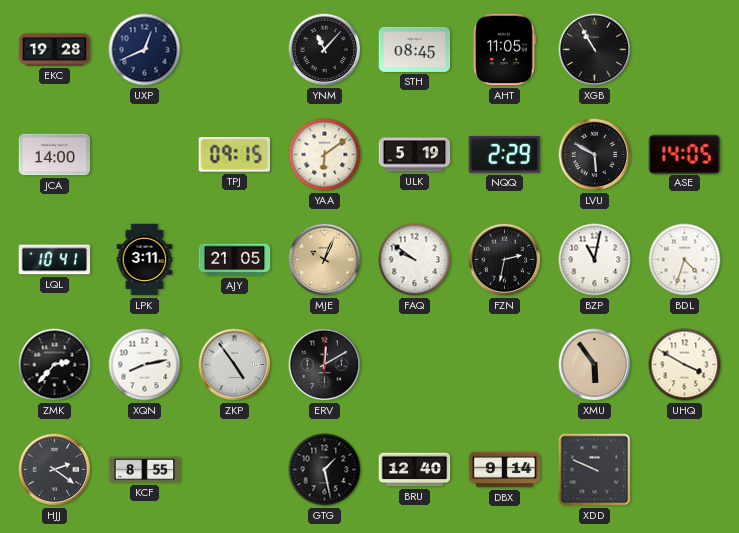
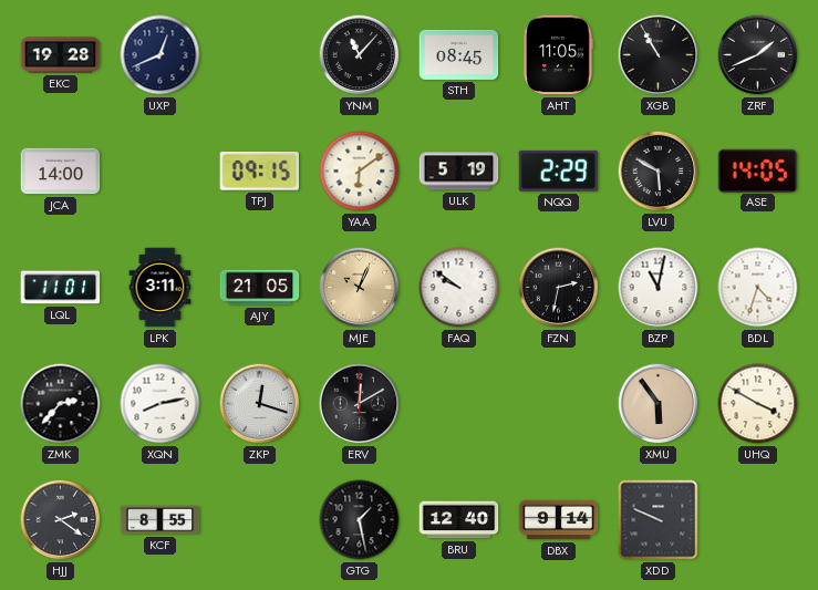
ZRF: none -> 1:41 (758, 55)
LQL: 10:41 -> 11:01 (61, 288)
ZKP: 4:54 -> 12:18 (260, 404)
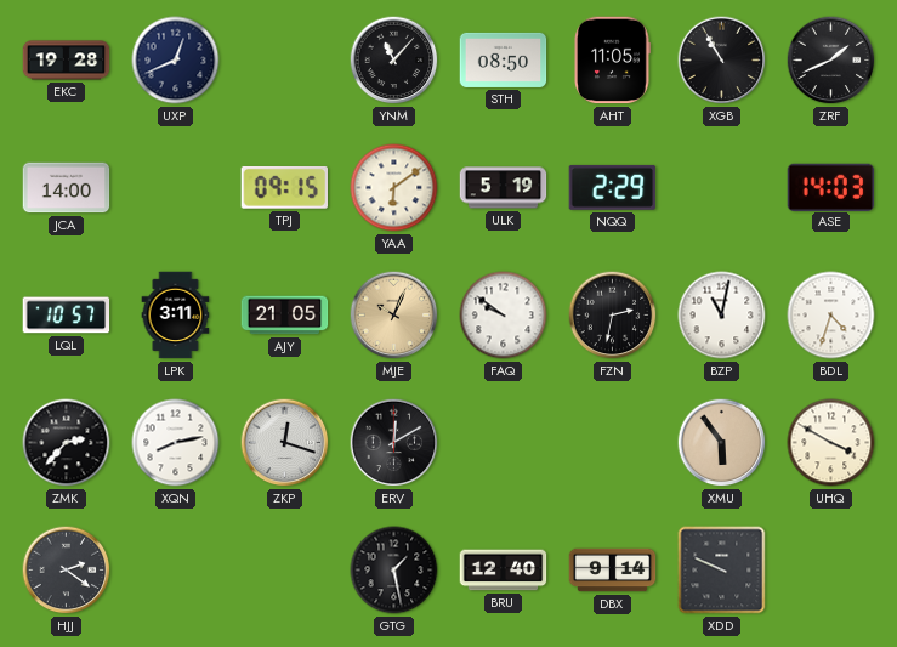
STH: 08:45 -> 08:50 (504, 59)
LVU: 5:50 -> none (659, 172)
ASE: 14:05 -> 14:03 (831, 187)
LQL: 11:01 -> 10:57 (67, 316)
KCF: 8:55 -> none (161, 520)
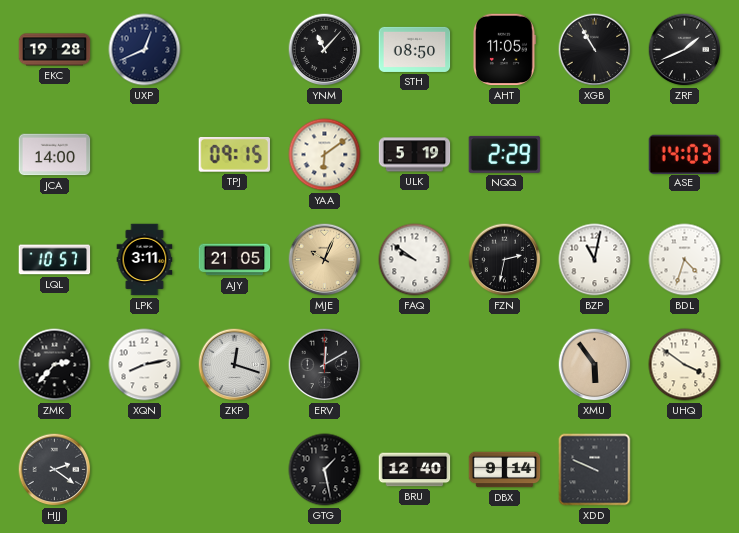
UHQ: 3:50 -> 3:51 (685, 365)
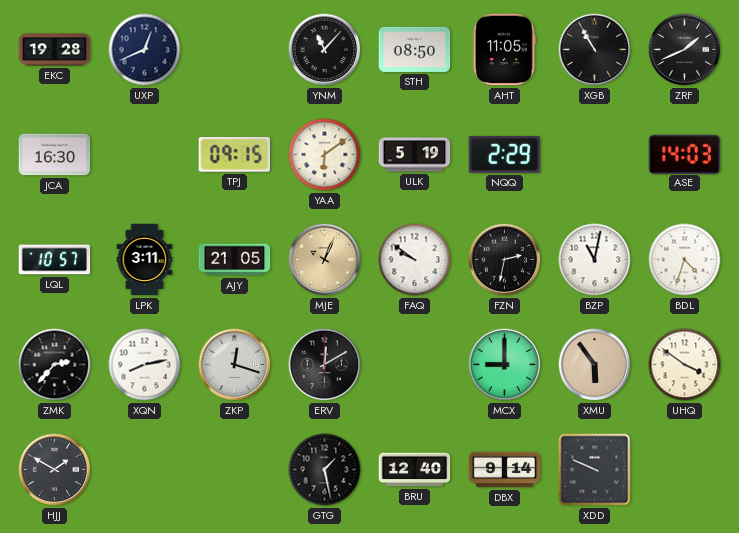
JCA: 14:00 -> 16:30 (55, 155)
MCX: none -> 9:00 (505, 365)
HJJ: 2:21 -> 1:50 (55, 470)
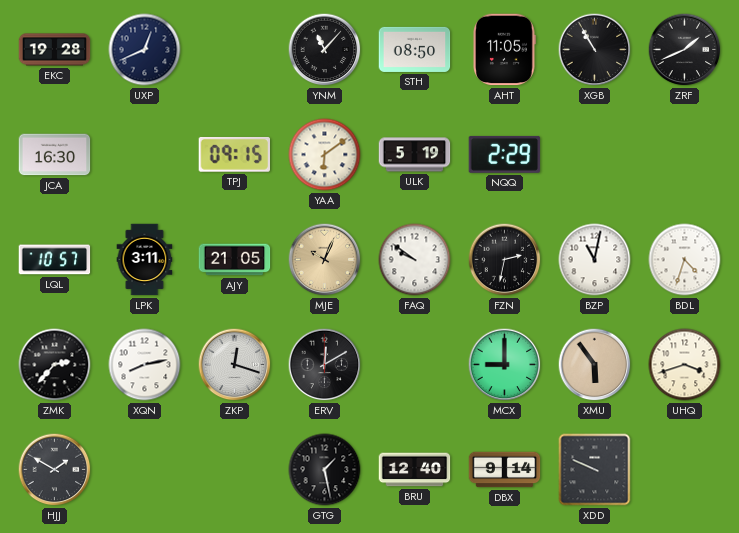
ASE: 14:03 -> none (685, 154)
UHQ: 3:51 -> 3:42 (685, 365)
